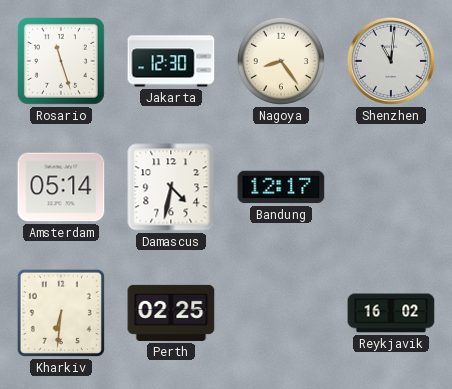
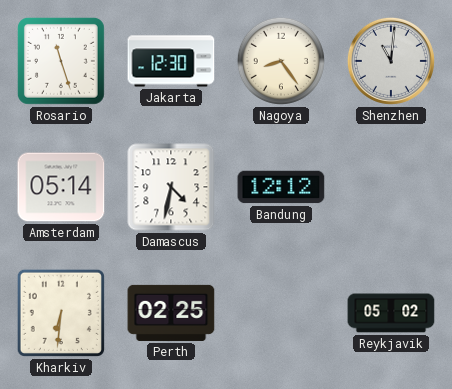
Bandung: 12:17 -> 12:12 (281, 187)
Reykjavik: 16:02 -> 05:02 (391, 313)
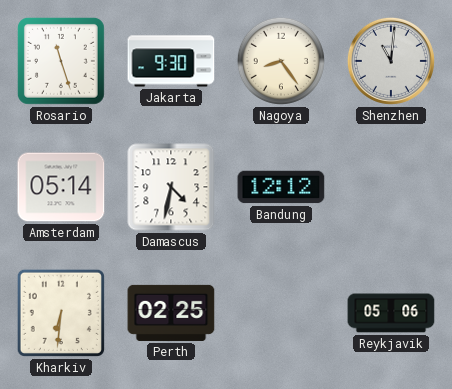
Jakarta: 12:30 -> 9:30 (171, 61)
Reykjavik: 05:02 -> 05:06 (391, 313)
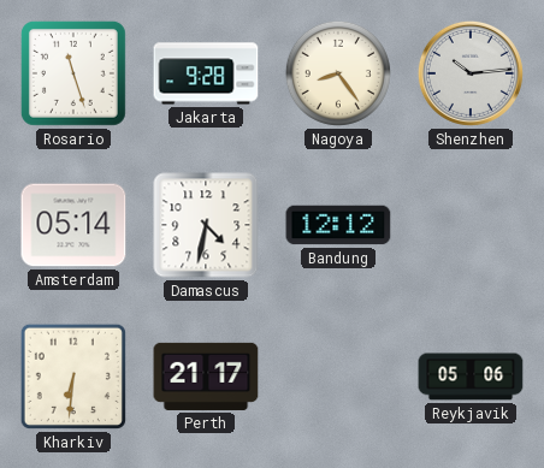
Jakarta: 9:30 -> 9:28 (206, 73)
Shenzhen: 11:01 -> 10:14 (471, 73)
Perth: 02:25 -> 21:17 (206, 377)
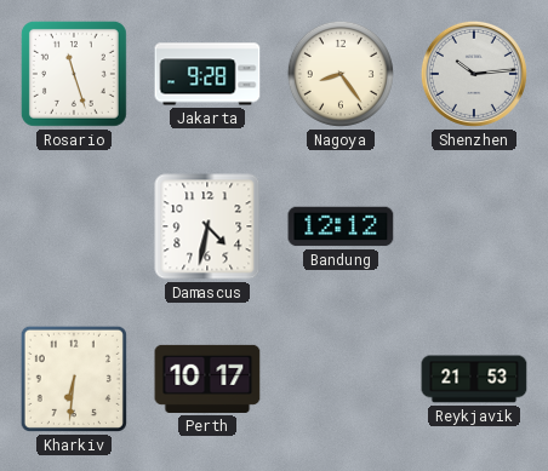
Amsterdam: 05:14 -> none (73, 225)
Perth: 21:17 -> 10:17 (207, 379)
Reykjavik: 05:06 -> 21:53 (474, 379)
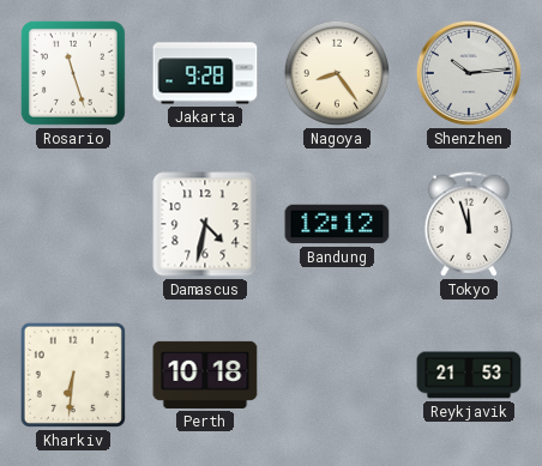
Tokyo: none -> 11:57 (469, 224)
Perth: 10:17 -> 10:18 (205, 375)
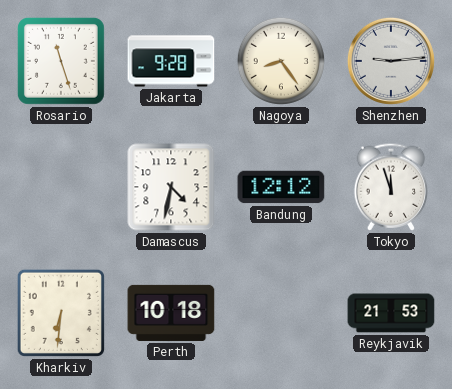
Shenzhen: 10:14 -> 9:14 (391, 61)
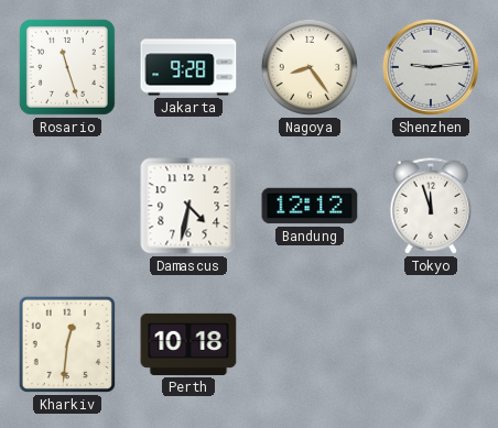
Kharkiv: 6:31 -> 12:31 (67, 344)
Reykjavik: 21:53 -> none (391, 313)
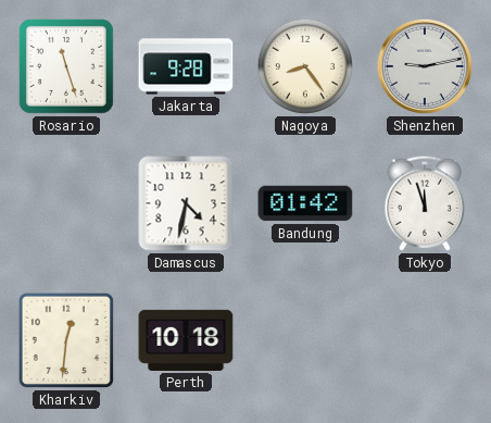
Shenzhen: 9:14 -> 9:13 (425, 66)
Bandung: 12:12 -> 01:42 (305, 203)
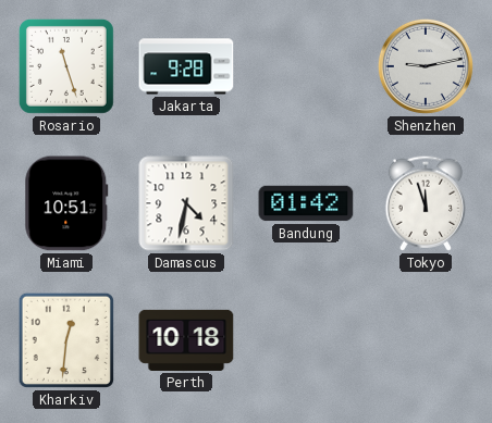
Nagoya: 8:24 -> none (305, 66)
Miami: none -> 10:51 (66, 203)
